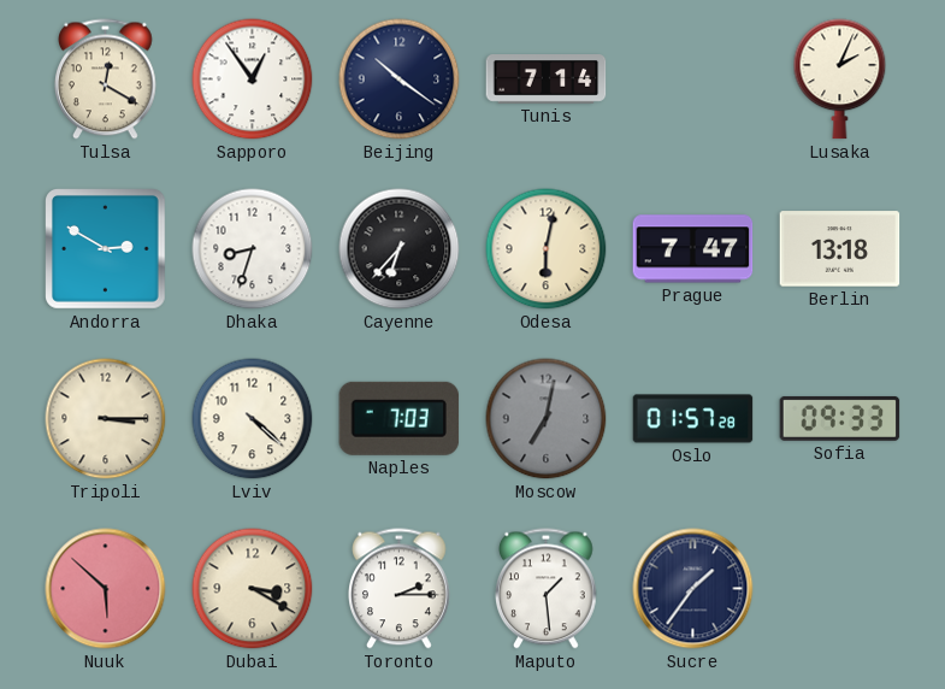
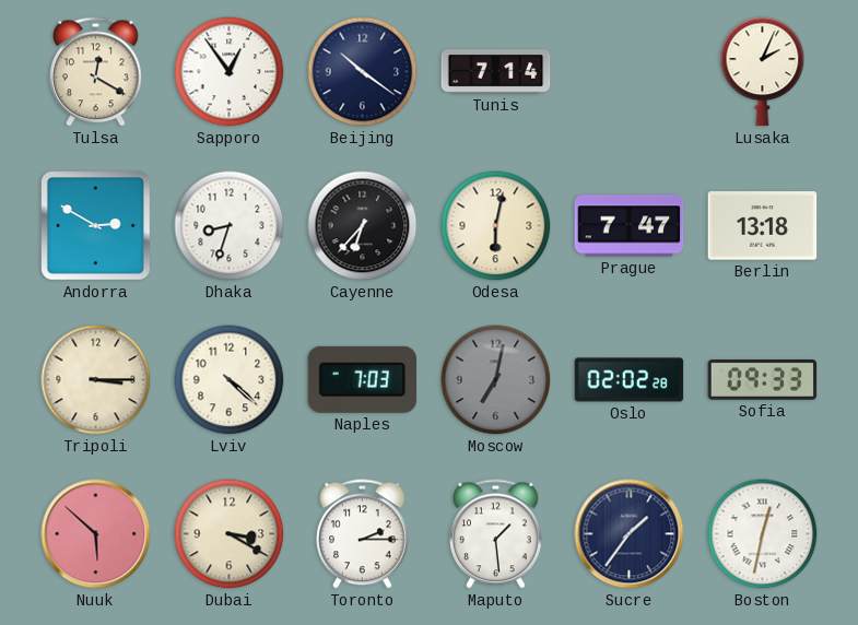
Oslo: 01:57 -> 02:02 (630, 380)
Boston: none -> 12:32 (763, 534)
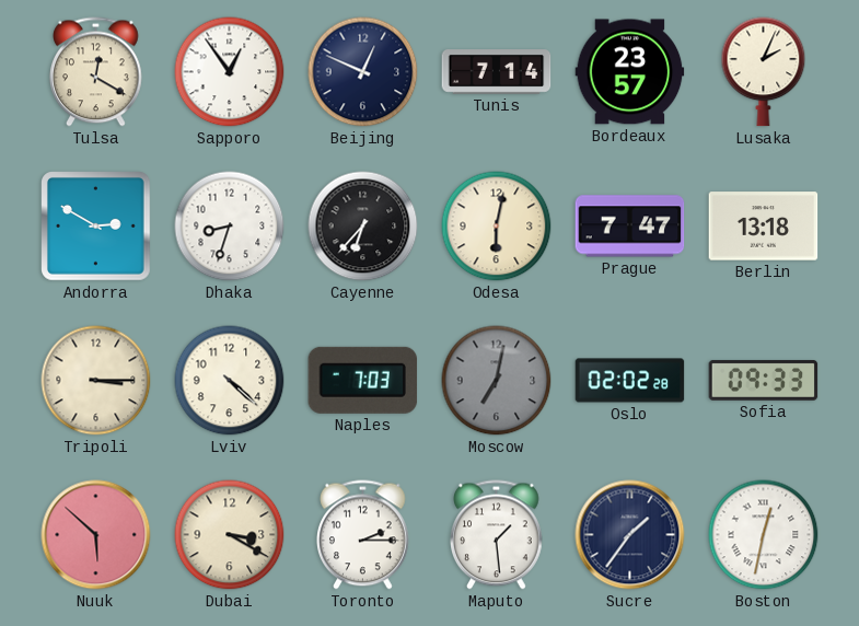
Beijing: 10:21 -> 12:49 (363, 72)
Bordeaux: none -> 23:57 (630, 72)
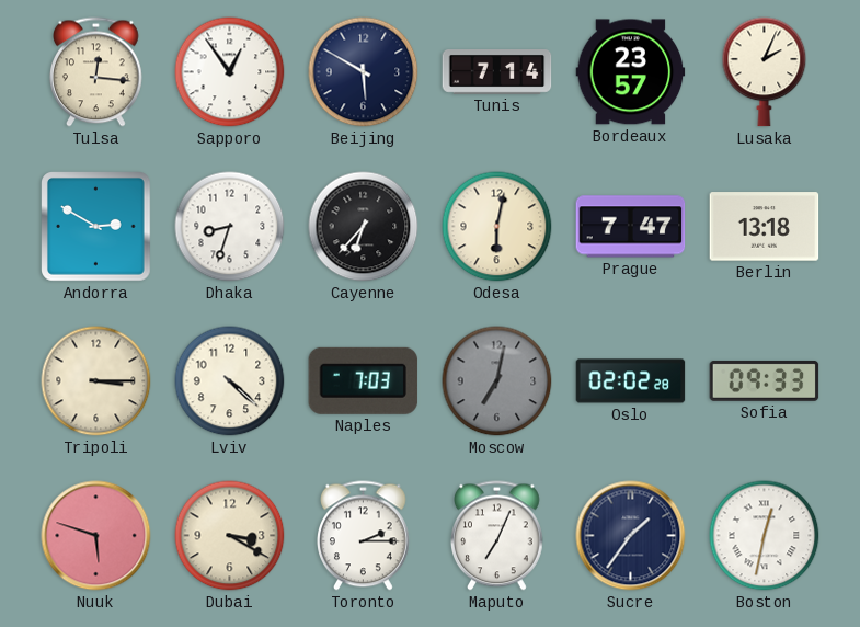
Tulsa: 12:20 -> 12:16 (96, 72)
Beijing: 12:49 -> 5:50 (364, 72)
Nuuk: 5:52 -> 5:48 (96, 536)
Maputo: 1:29 -> 7:04 (497, 536)
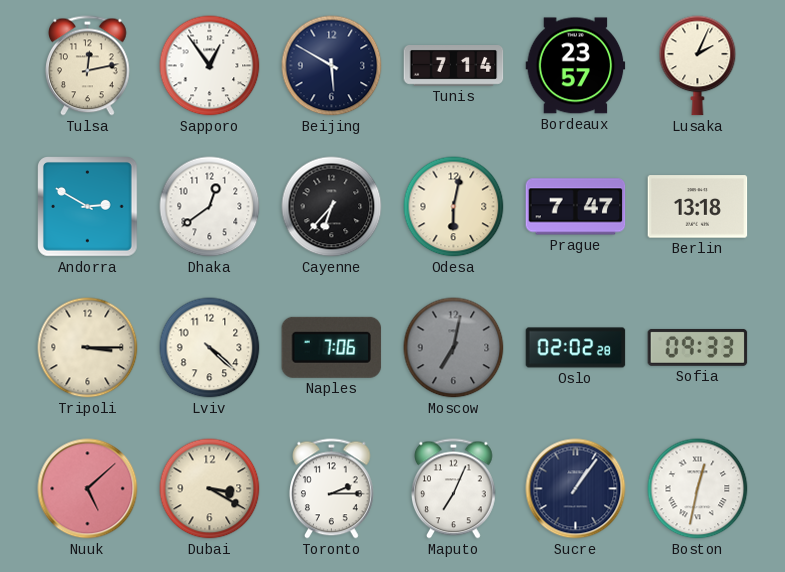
Tulsa: 12:16 -> 12:13 (88, 66)
Dhaka: 8:33 -> 12:39 (210, 207)
Naples: 7:03 -> 7:06 (332, 347)
Nuuk: 5:48 -> 5:08 (88, 489)
Sucre: 1:36 -> 1:06 (576, 489)
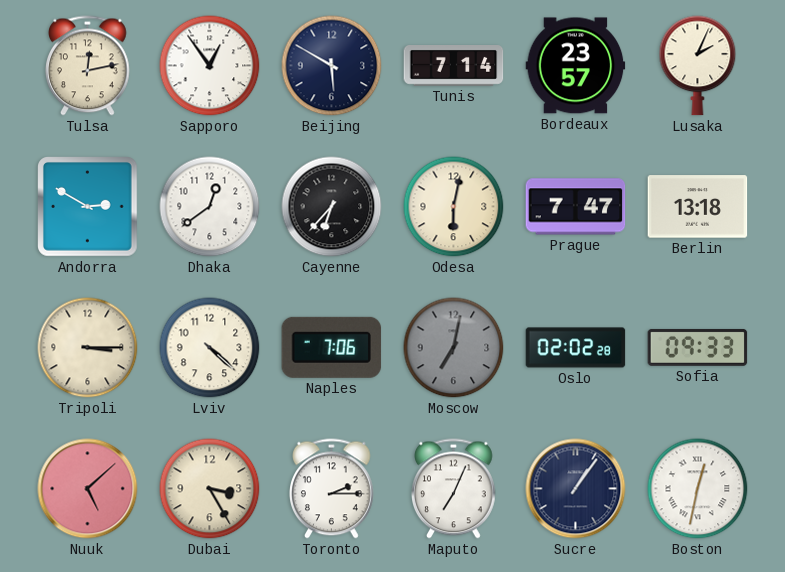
Dubai: 3:20 -> 3:25 (210, 489)
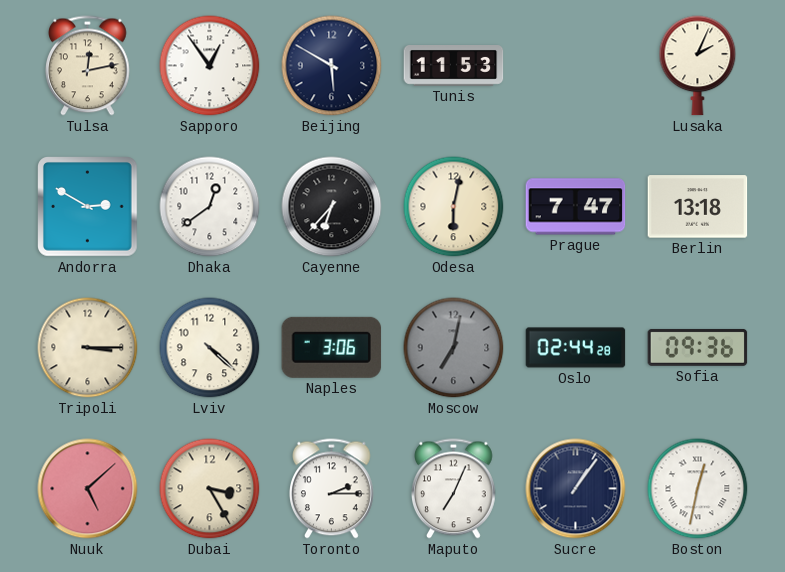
Tunis: 7:14 -> 11:53 (454, 66)
Bordeaux: 23:57 -> none (576, 66)
Naples: 7:06 -> 3:06 (332, 347)
Oslo: 02:02 -> 02:44 (576, 348)
Sofia: 09:33 -> 09:36 (698, 347)
